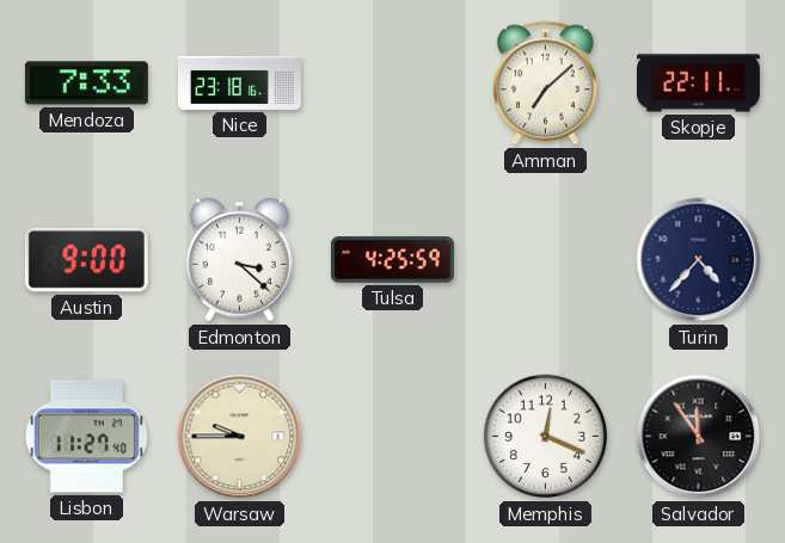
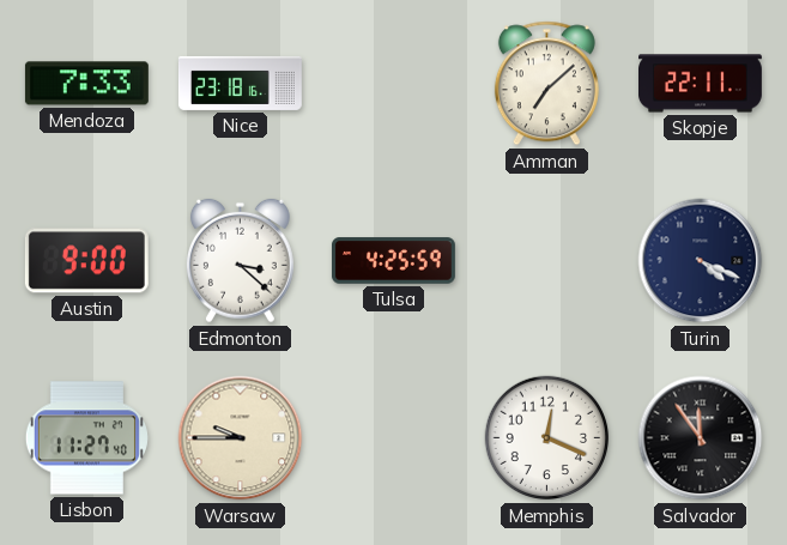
Turin: 4:37 -> 4:19 (701, 261)
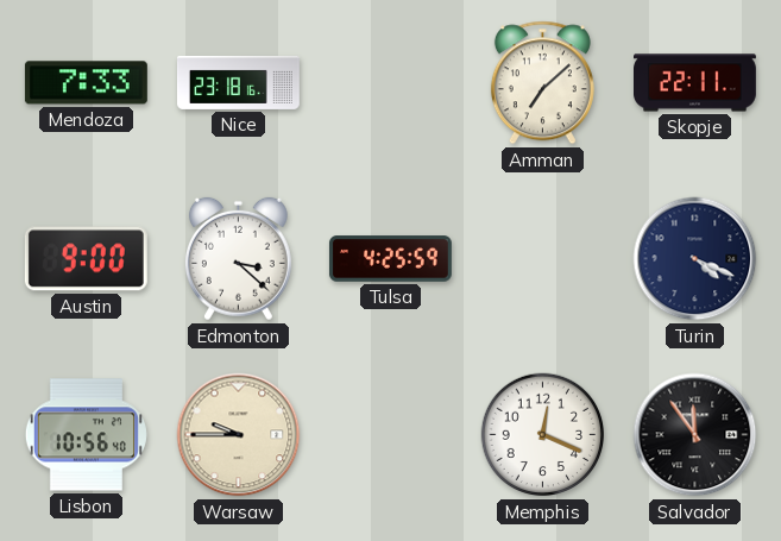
Lisbon: 11:27 -> 10:56 (86, 435)
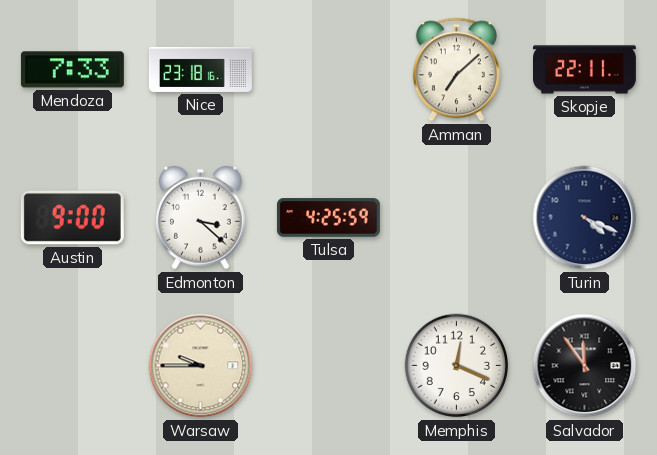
Lisbon: 10:56 -> none (86, 435)
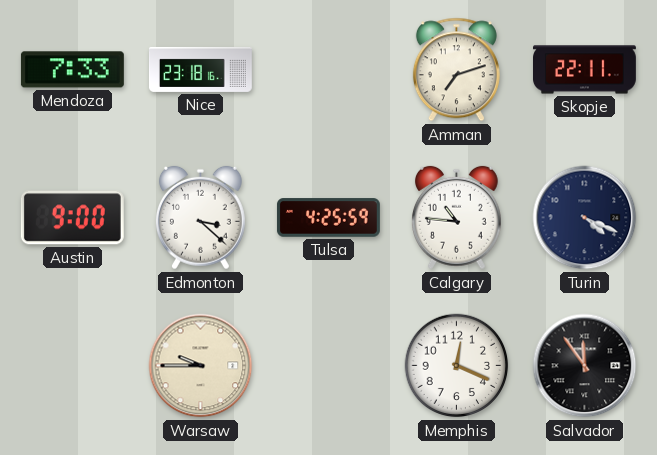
Amman: 7:08 -> 7:12 (456, 70)
Calgary: none -> 10:46 (456, 218)
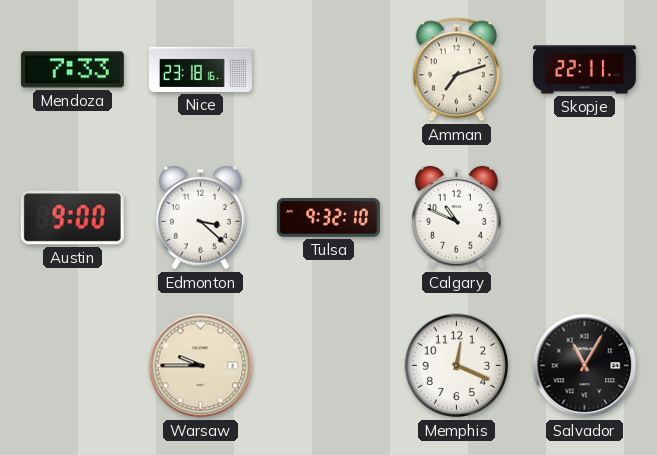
Tulsa: 4:25 -> 9:32 (328, 218)
Calgary: 10:46 -> 10:49 (456, 218)
Turin: 4:19 -> none (585, 218)
Salvador: 11:54 -> 11:05 (585, 366)
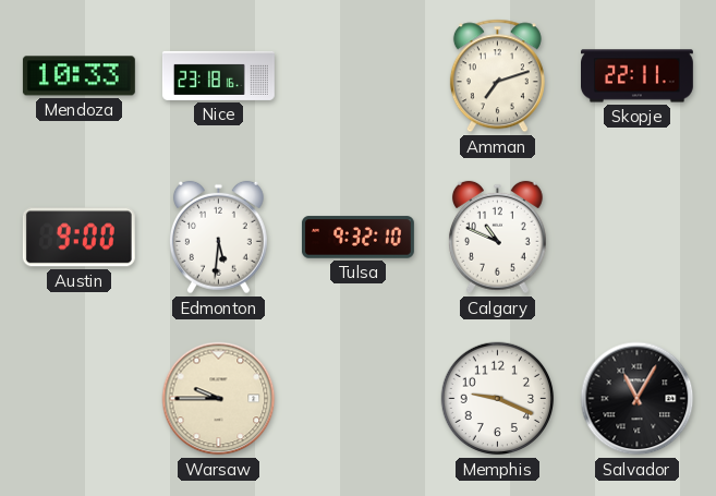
Mendoza: 7:33 -> 10:33 (78, 76)
Edmonton: 3:22 -> 5:31 (218, 238)
Memphis: 12:19 -> 9:19 (498, 399)
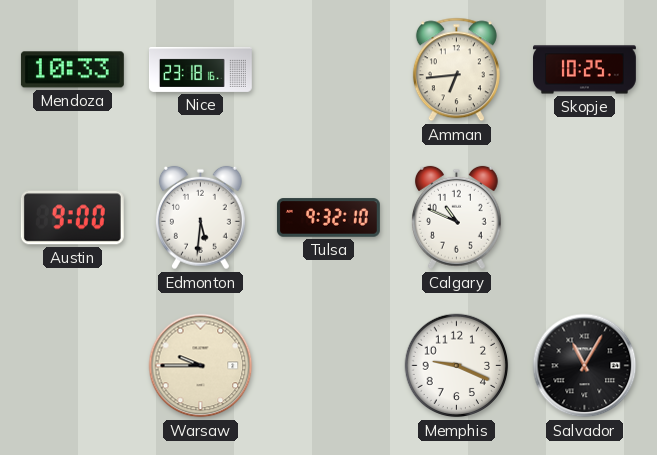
Amman: 7:12 -> 6:44 (456, 70)
Skopje: 22:11 -> 10:25 (585, 70)
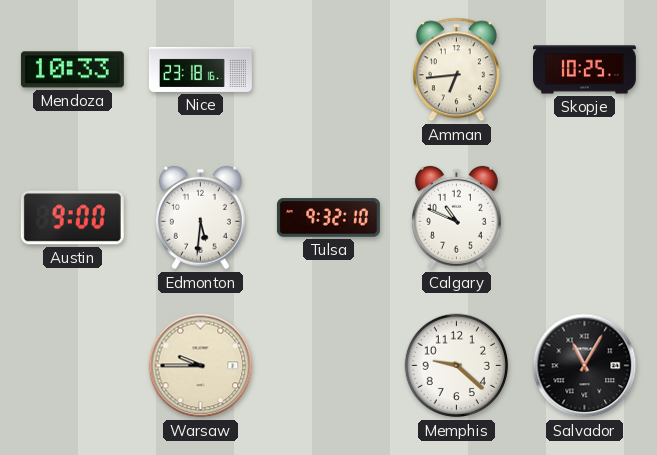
Memphis: 9:19 -> 9:22 (457, 366)
